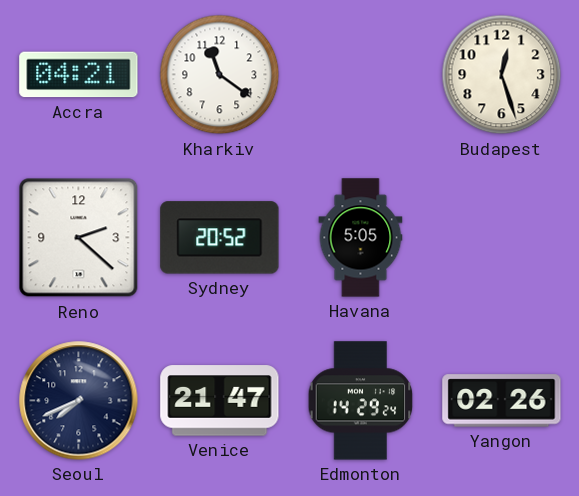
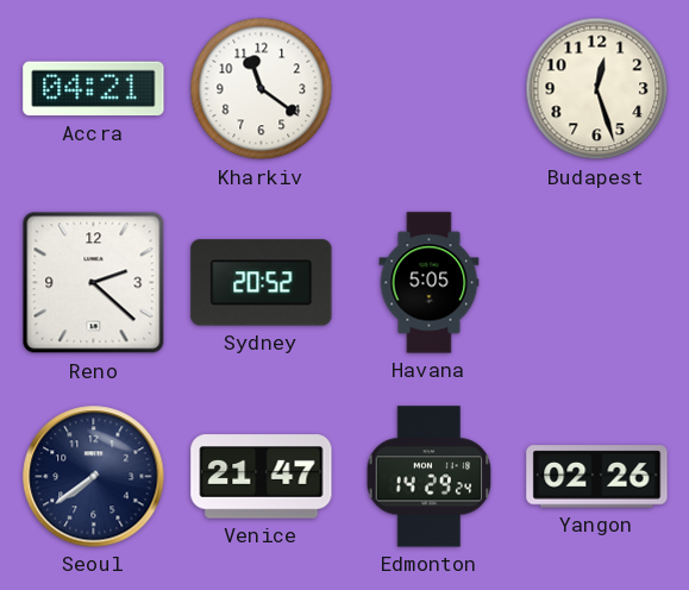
Seoul: 7:41 -> 7:39 (94, 477)
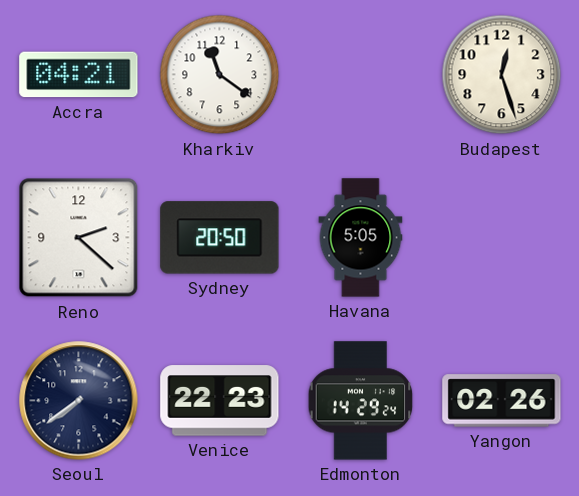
Sydney: 20:52 -> 20:50 (220, 238)
Venice: 21:47 -> 22:23 (220, 401)
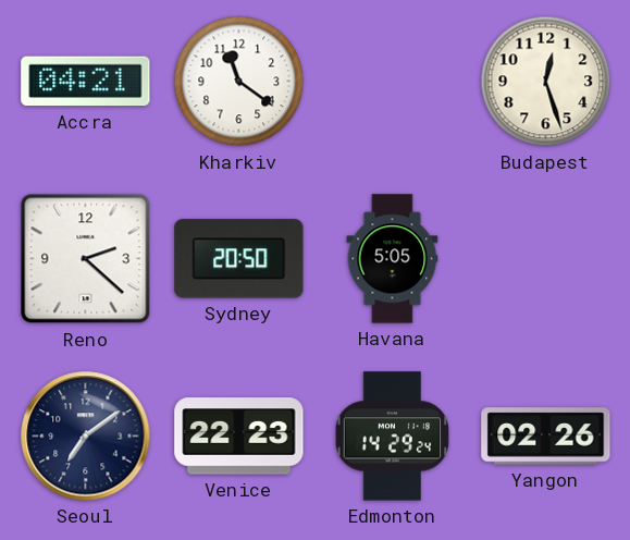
Seoul: 7:39 -> 7:09 (86, 437)
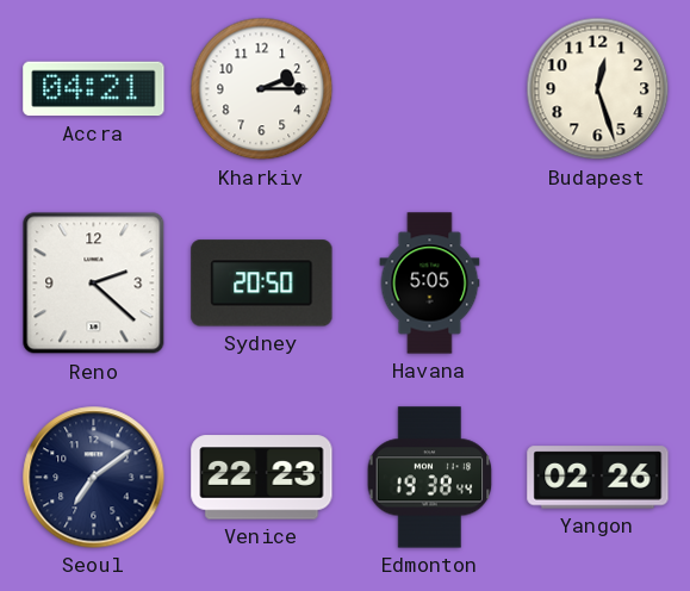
Kharkiv: 11:21 -> 2:15 (262, 89)
Edmonton: 14:29 -> 19:38 (430, 478)
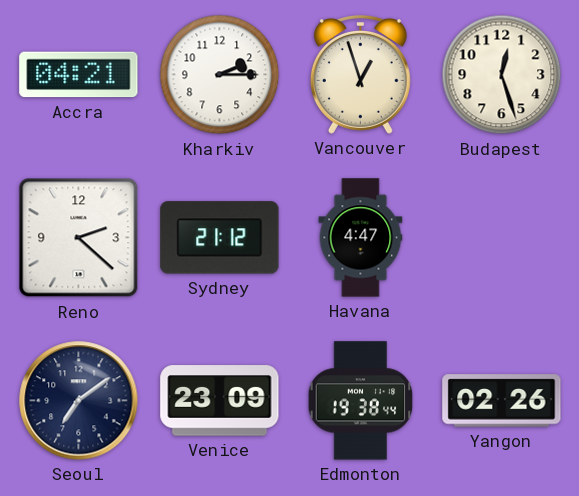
Vancouver: none -> 12:57 (360, 75)
Sydney: 20:50 -> 21:12 (220, 238)
Havana: 5:05 -> 4:47 (361, 238)
Venice: 22:23 -> 23:09 (220, 401)
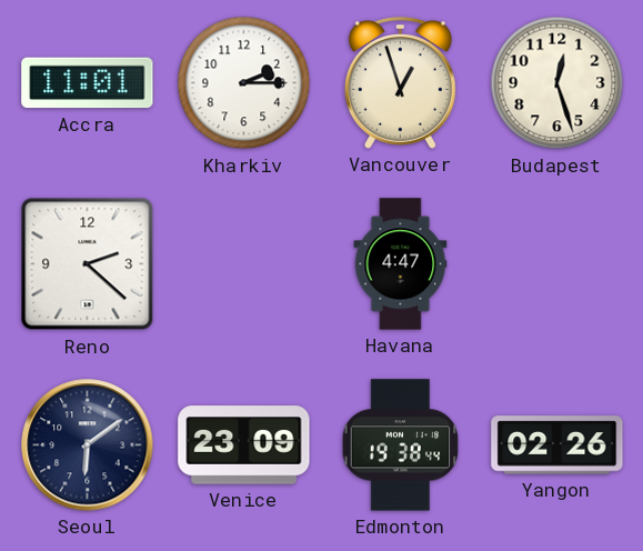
Accra: 04:21 -> 11:01 (88, 83)
Sydney: 21:12 -> none (220, 238)
Seoul: 7:09 -> 6:09 (88, 445)
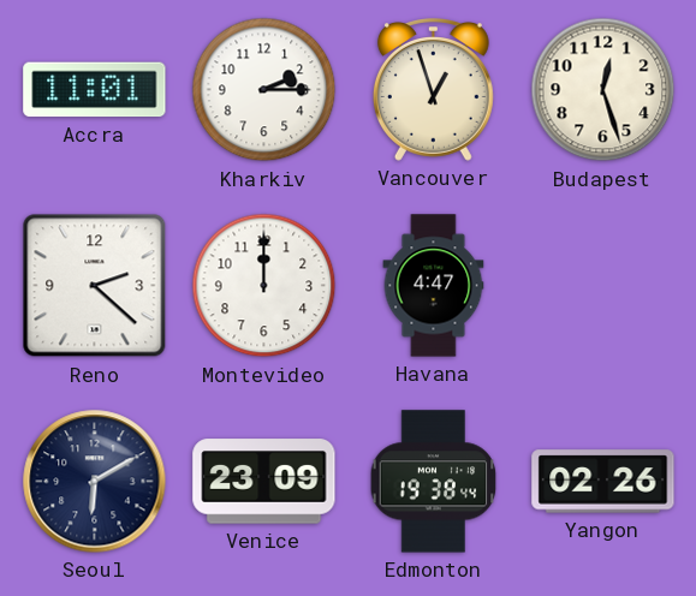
Montevideo: none -> 12:00 (264, 286)
Seoul: 6:09 -> 6:10 (95, 482)
